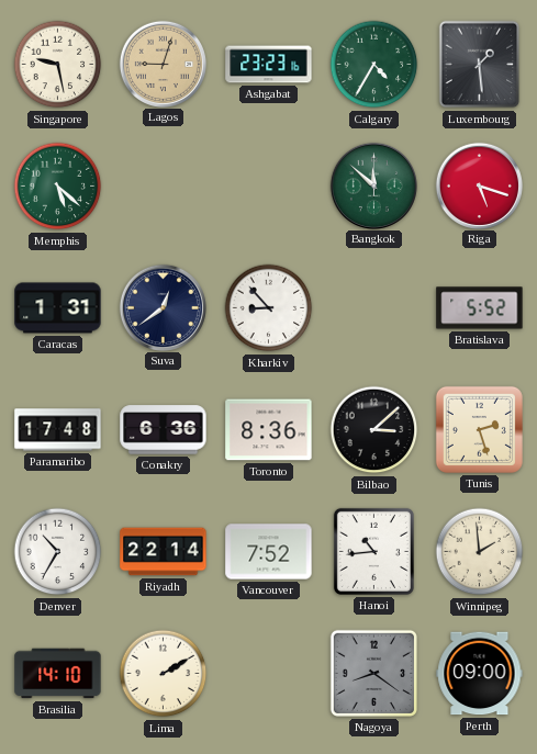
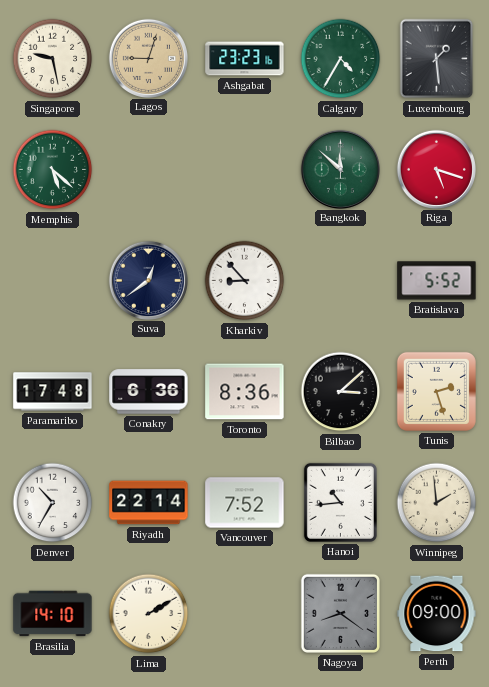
Caracas: 1:31 -> none (58, 308)
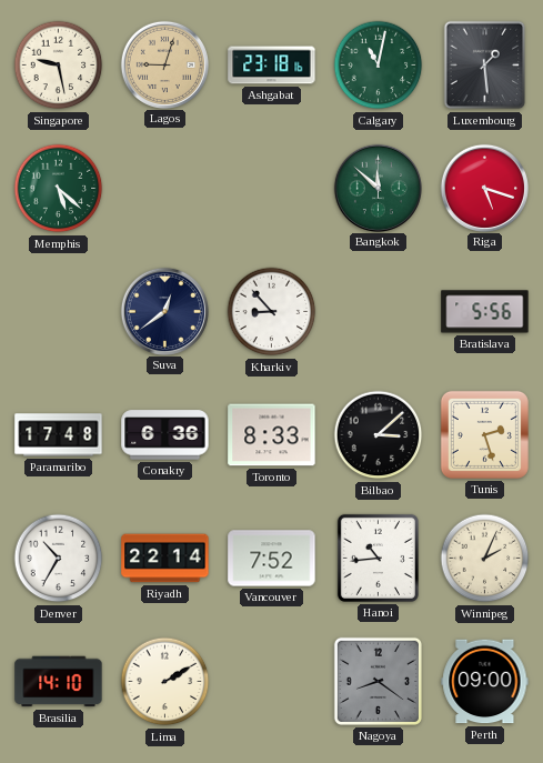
Ashgabat: 23:23 -> 23:18 (272, 66)
Calgary: 4:35 -> 11:02 (379, 66)
Bratislava: 5:52 -> 5:56 (485, 312)
Toronto: 8:36 -> 8:33 (272, 435)
Winnipeg: 1:59 -> 2:04 (485, 559)
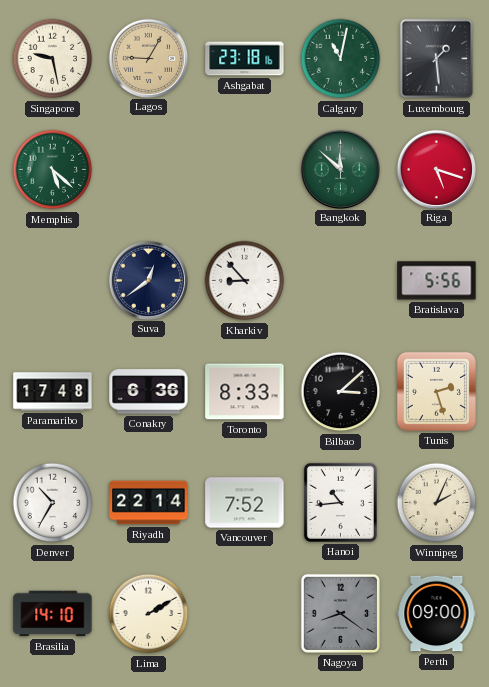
Lagos: 9:03 -> 9:05 (148, 58)
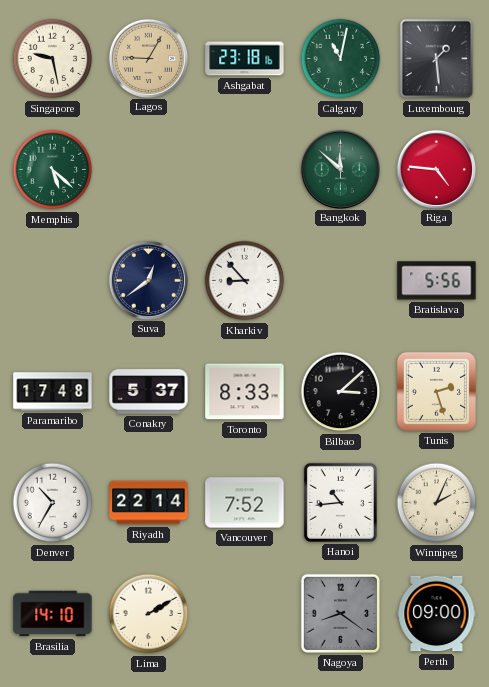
Riga: 5:18 -> 4:46 (436, 169)
Conakry: 6:36 -> 5:37 (149, 392)
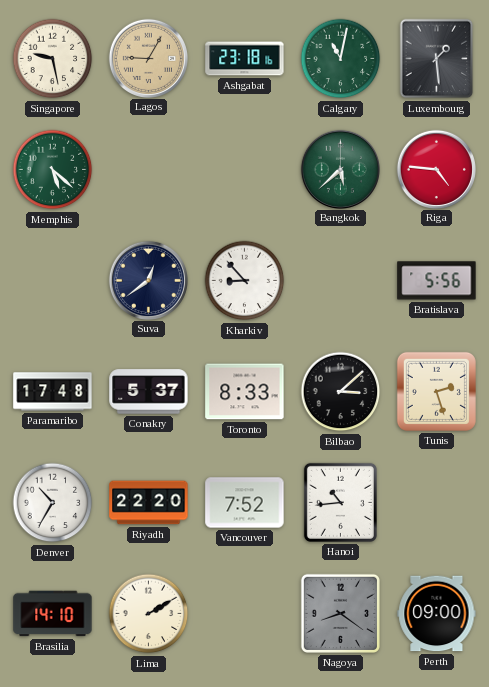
Bangkok: 11:52 -> 5:38 (340, 169)
Riyadh: 22:14 -> 22:20 (149, 503)
Winnipeg: 2:04 -> none (437, 503)
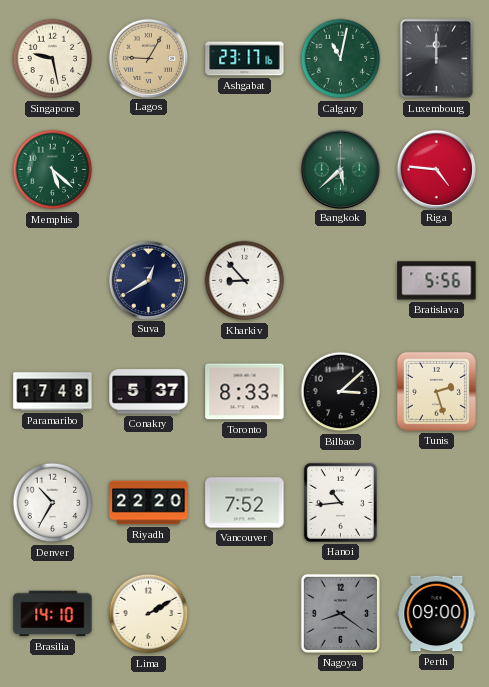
Ashgabat: 23:18 -> 23:17 (245, 59)
Luxembourg: 1:29 -> 12:00 (437, 59)
Suva: 12:39 -> 12:40 (148, 280)
